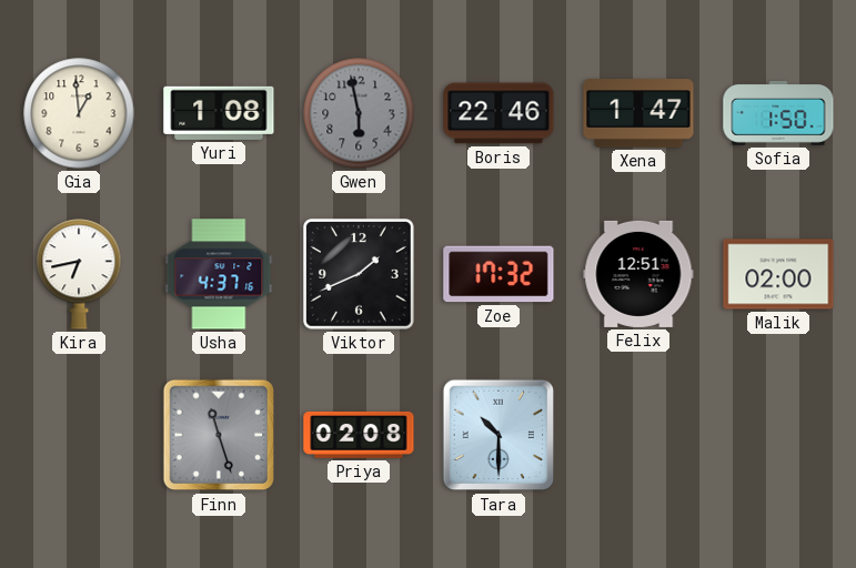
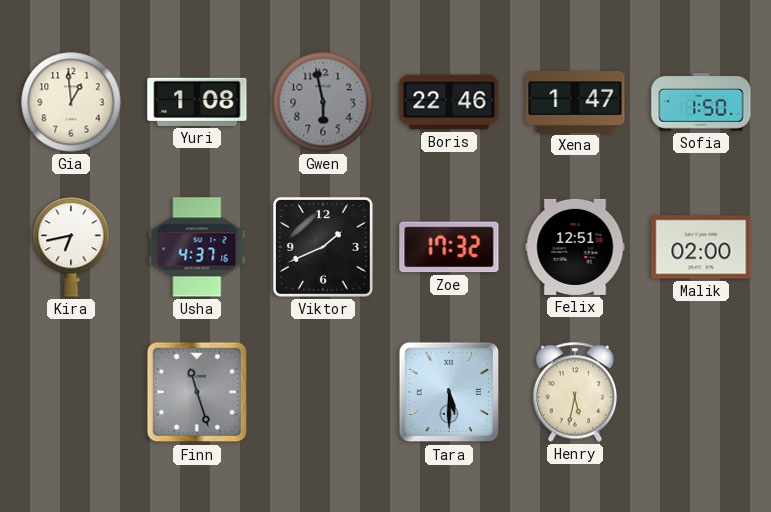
Priya: 02:08 -> none (359, 435)
Tara: 10:30 -> 5:30 (449, 392)
Henry: none -> 5:32 (574, 392)
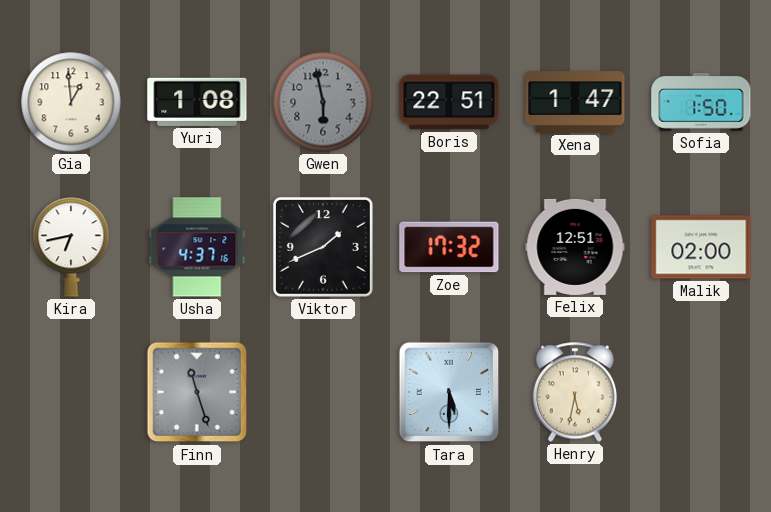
Boris: 22:46 -> 22:51 (449, 102)
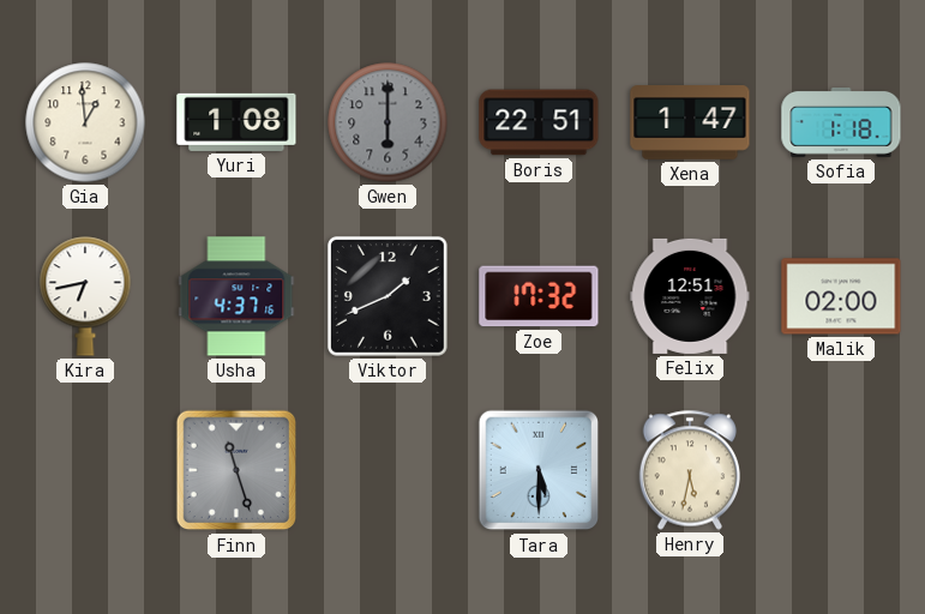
Gwen: 5:58 -> 6:00 (388, 122)
Sofia: 1:50 -> 1:18 (841, 124)
